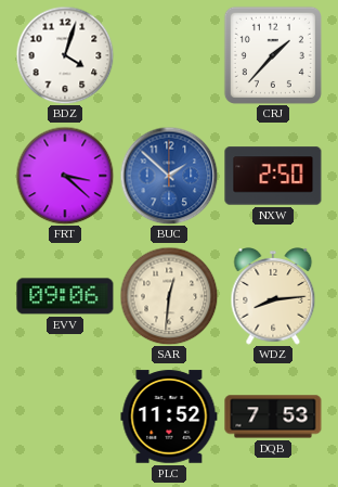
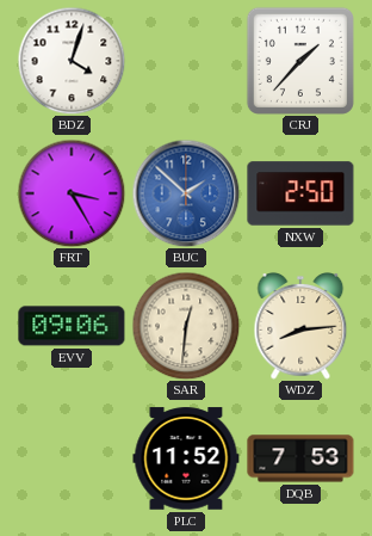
FRT: 3:22 -> 3:25 (72, 193)
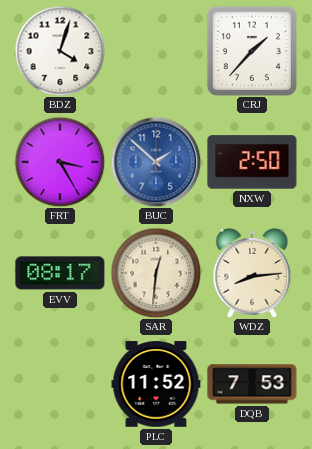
EVV: 09:06 -> 08:17 (60, 273)
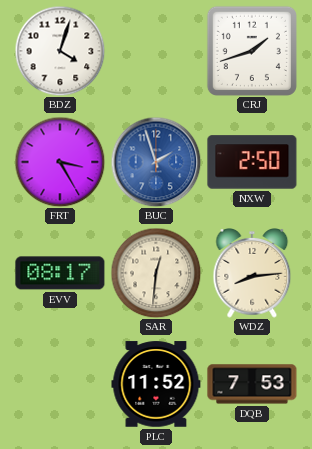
CRJ: 1:37 -> 1:42 (252, 51)
BUC: 1:52 -> 1:57 (156, 162)
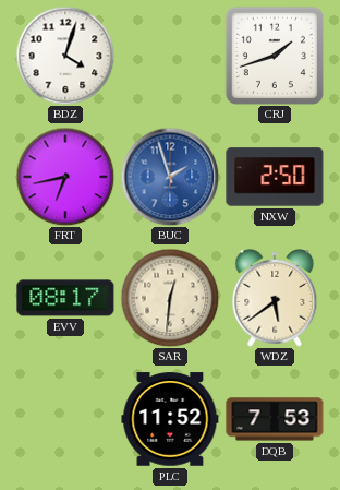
FRT: 3:25 -> 6:43 (65, 177)
WDZ: 8:14 -> 5:39 (275, 299)
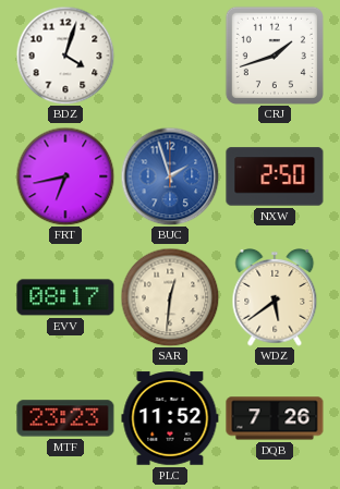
MTF: none -> 23:23 (65, 418)
DQB: 7:53 -> 7:26 (275, 418)
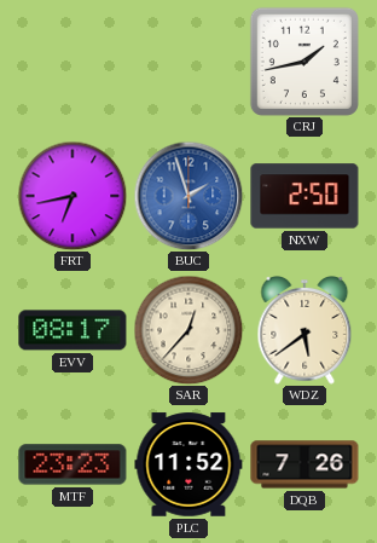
BDZ: 4:03 -> none (65, 56)
CRJ: 1:42 -> 1:43 (304, 62)
SAR: 12:31 -> 12:37 (188, 330)
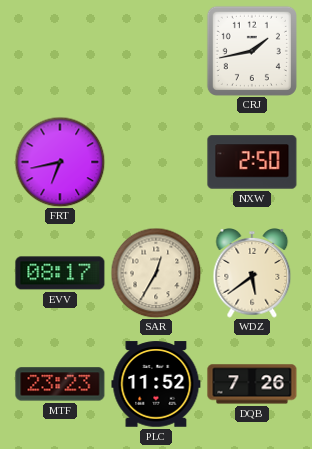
BUC: 1:57 -> none (188, 196)
SAR: 12:37 -> 12:35 (156, 273)
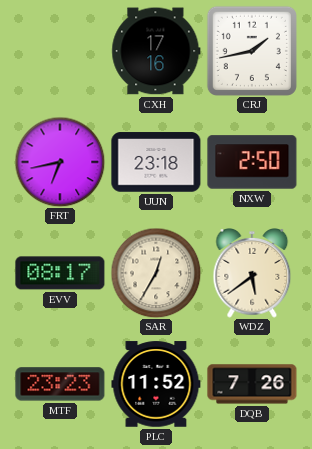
CXH: none -> 17:16 (156, 51)
UUN: none -> 23:18 (156, 162)
